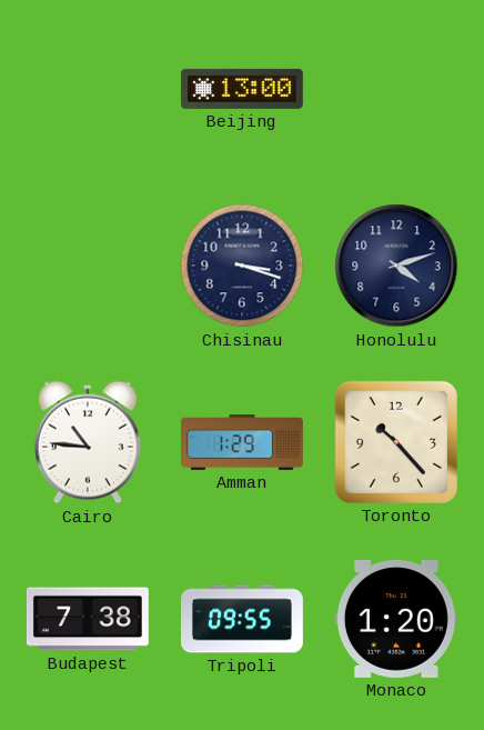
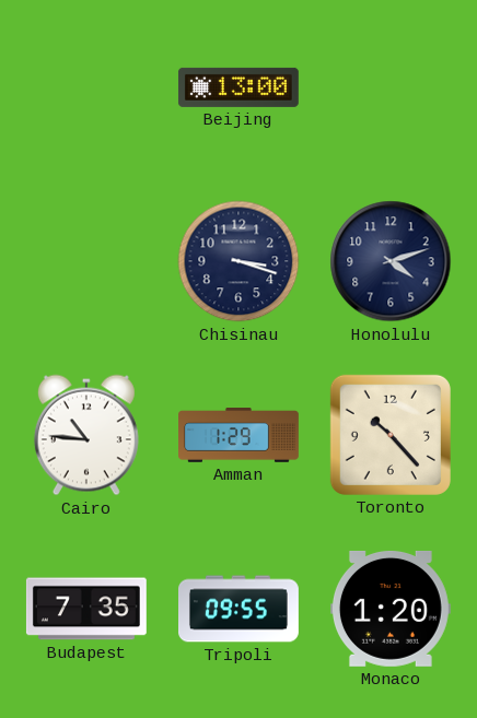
Budapest: 7:38 -> 7:35 (86, 609)
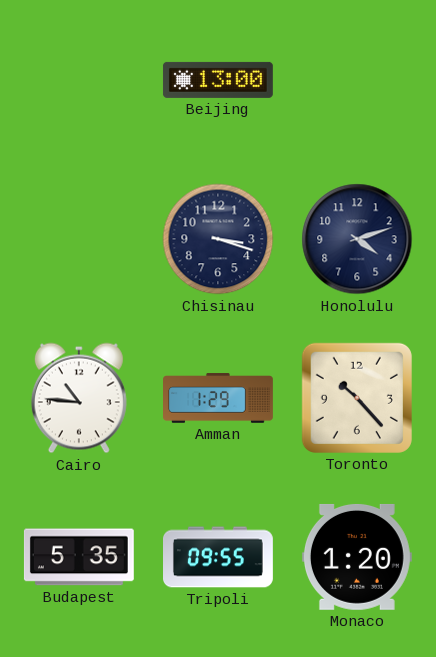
Budapest: 7:35 -> 5:35 (79, 557)
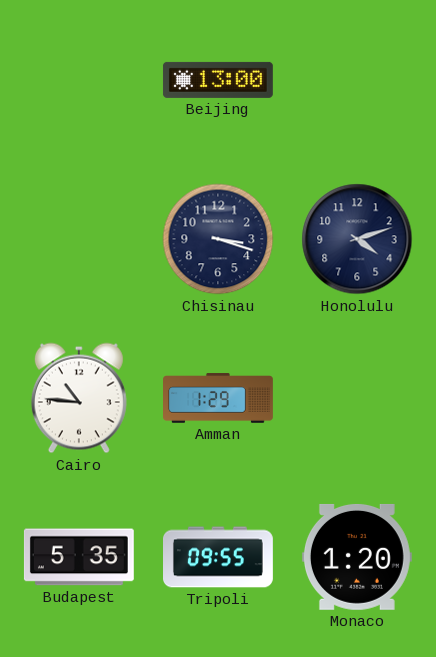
Toronto: 10:23 -> none (357, 398)
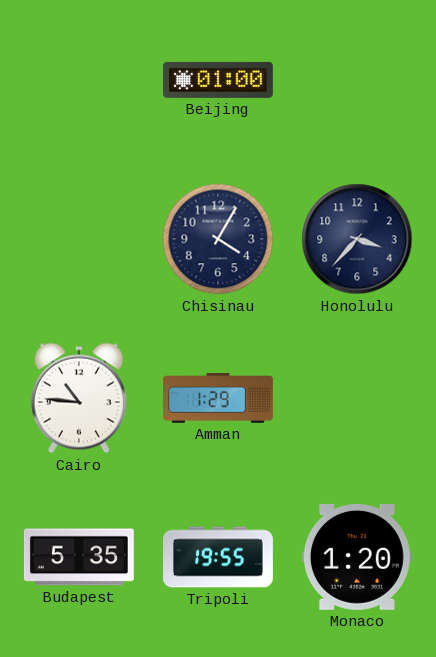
Beijing: 13:00 -> 01:00 (218, 80)
Chisinau: 3:18 -> 4:05 (218, 239)
Honolulu: 4:12 -> 3:37 (357, 239)
Tripoli: 09:55 -> 19:55 (219, 557)
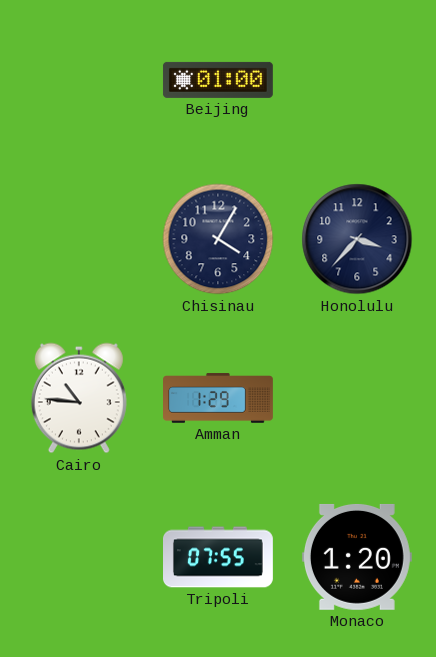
Budapest: 5:35 -> none (79, 557)
Tripoli: 19:55 -> 07:55 (219, 557)
